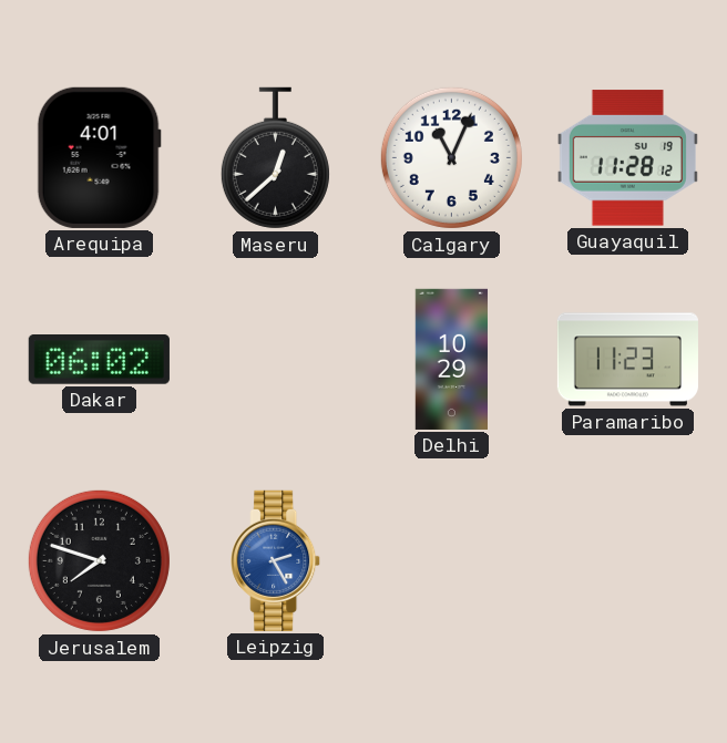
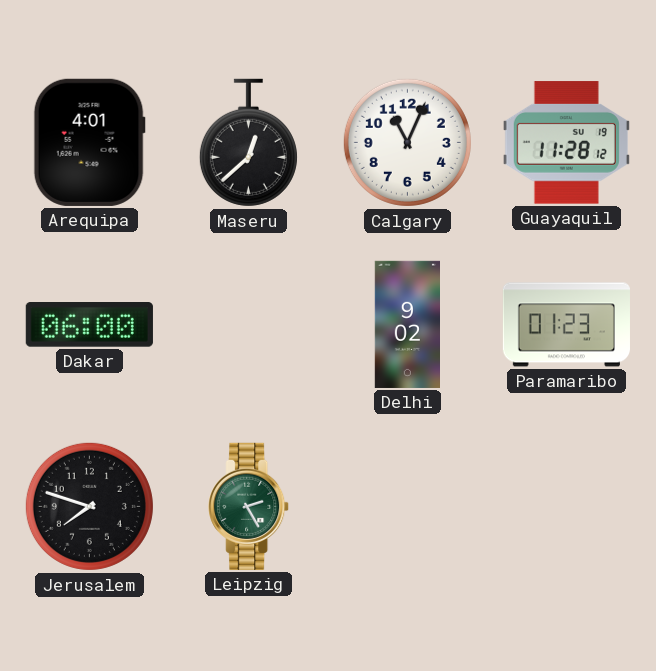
Dakar: 06:02 -> 06:00 (89, 325)
Delhi: 10:29 -> 9:02 (407, 324)
Paramaribo: 11:23 -> 01:23 (566, 325)
Leipzig dial: blue -> green (249, 506)
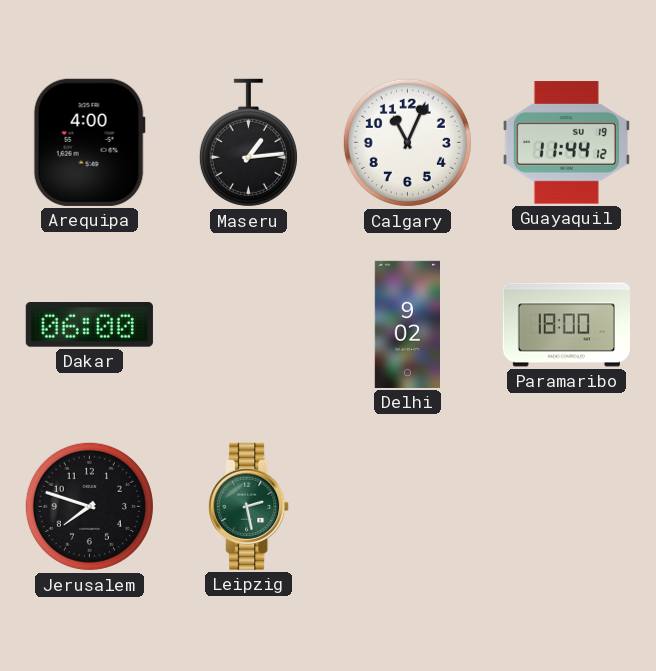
Arequipa: 4:01 -> 4:00 (89, 142)
Maseru: 12:38 -> 1:14 (248, 143)
Guayaquil: 11:28 -> 11:44 (566, 143)
Paramaribo: 01:23 -> 18:00 (566, 325)
Leipzig: 2:25 -> 2:28 (249, 506)
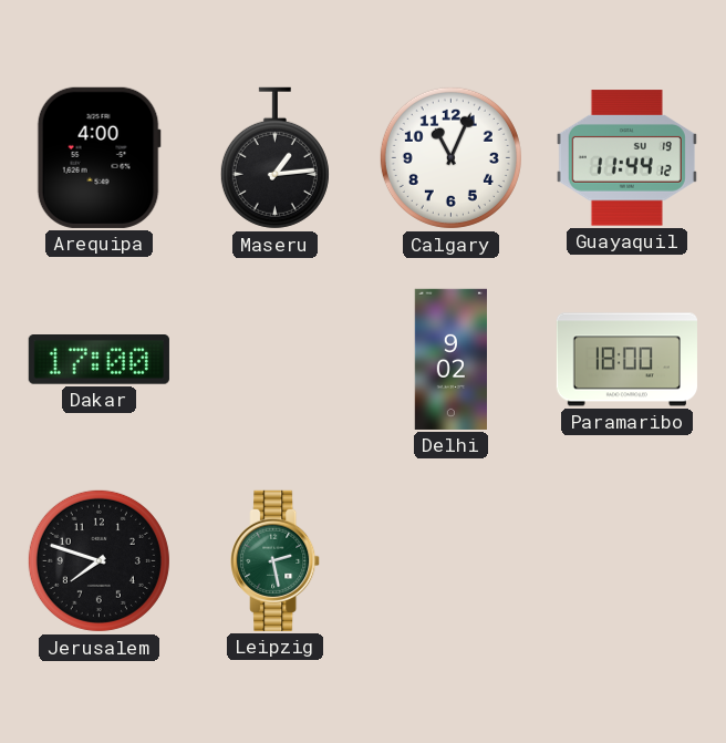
Dakar: 06:00 -> 17:00 (98, 360)
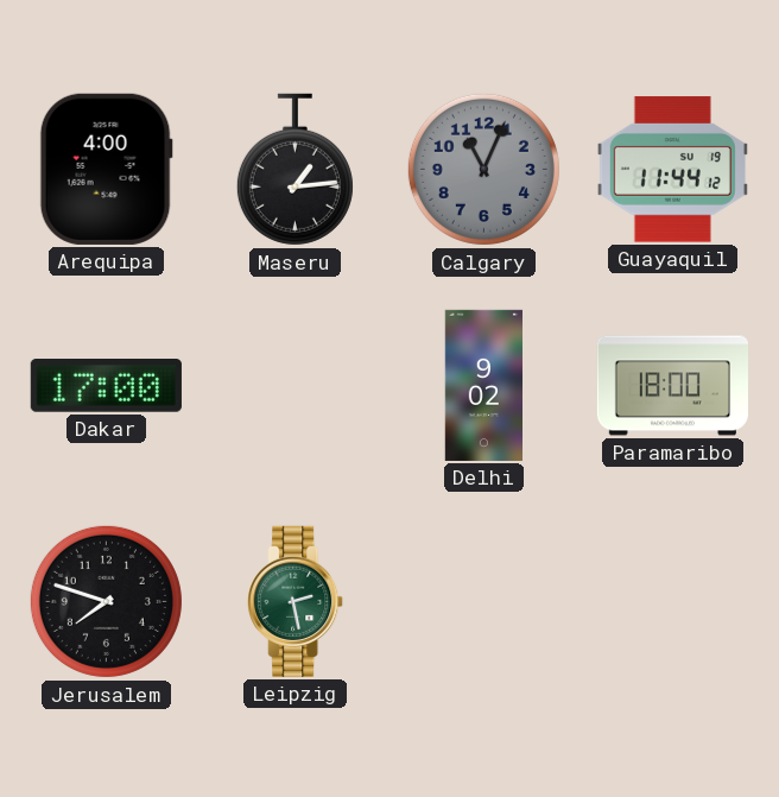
Calgary dial: white -> grey (483, 169)
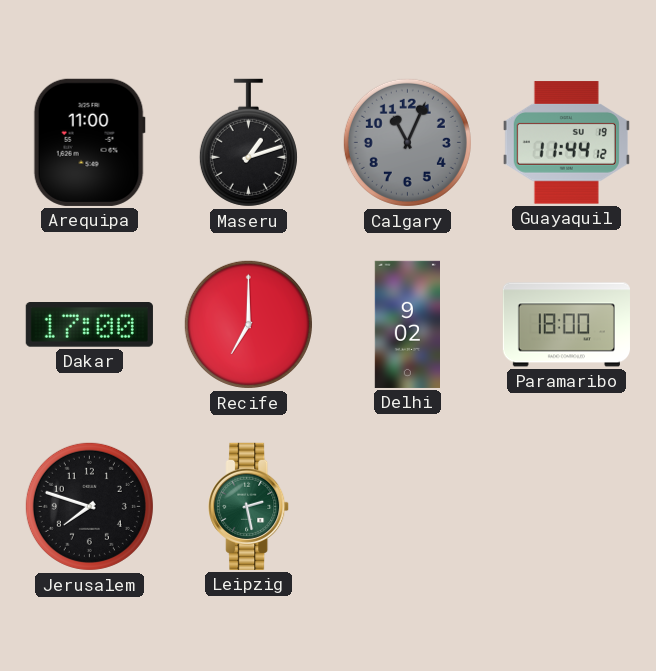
Arequipa: 4:00 -> 11:00 (89, 142)
Maseru: 1:14 -> 1:12 (248, 143)
Recife: none -> 7:00 (248, 324)
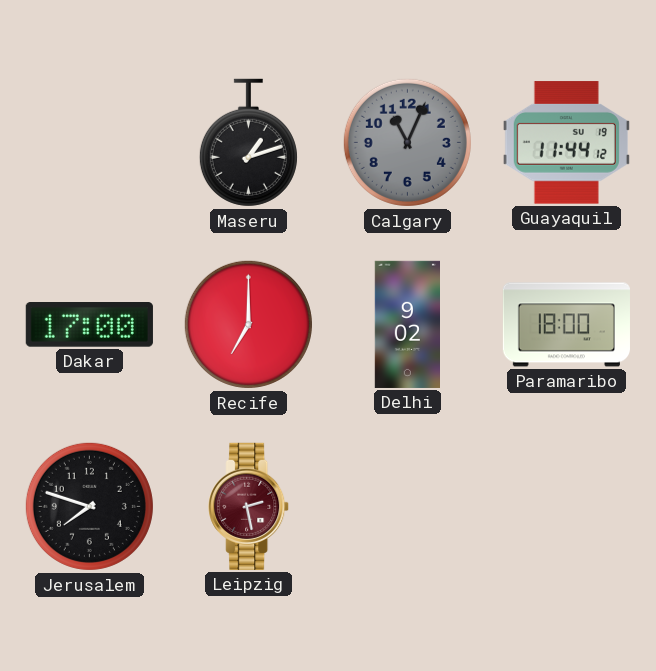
Arequipa: 11:00 -> none (89, 142)
Leipzig dial: green -> burgundy (249, 506)
